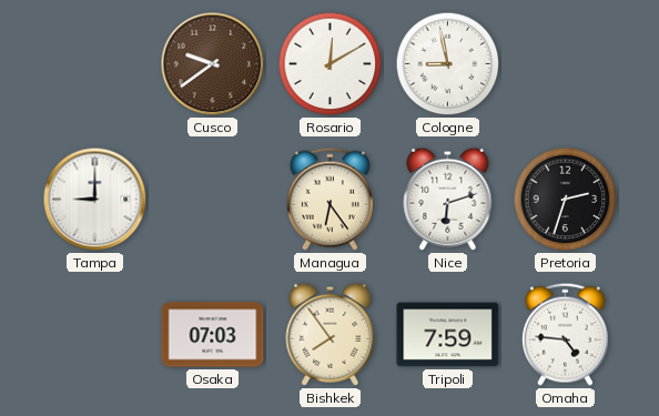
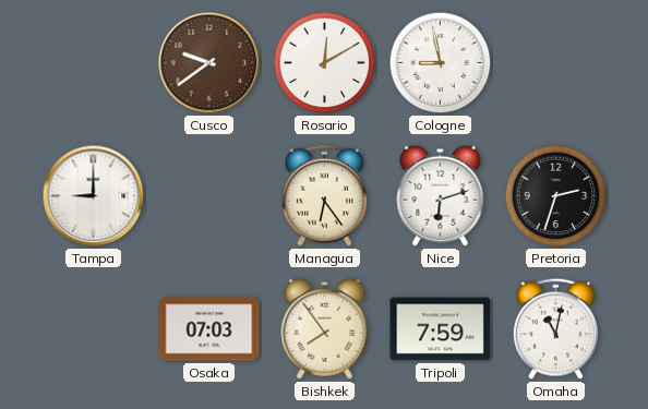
Omaha: 4:46 -> 11:02 (555, 328)
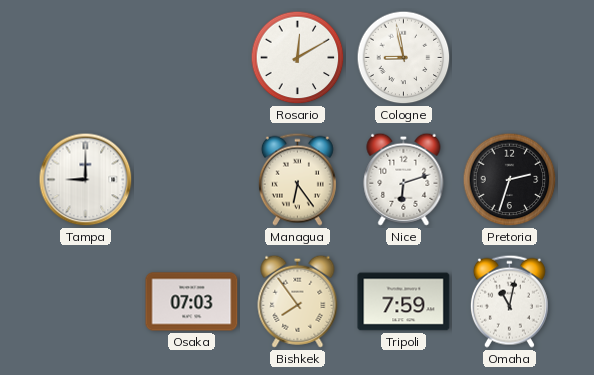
Cusco: 9:39 -> none (209, 63)
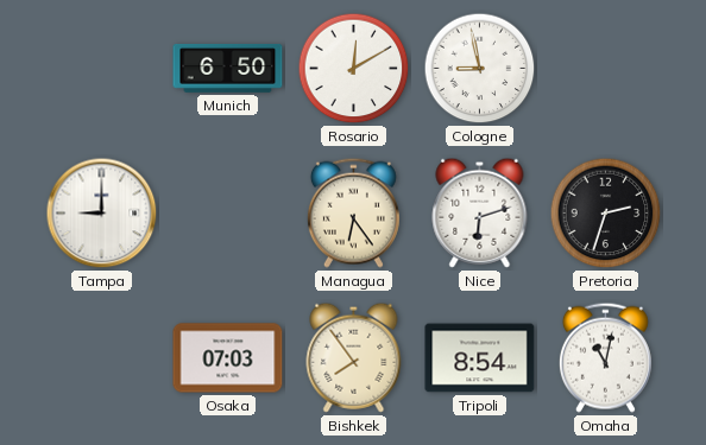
Munich: none -> 6:50 (228, 68)
Tripoli: 7:59 -> 8:54 (480, 358)
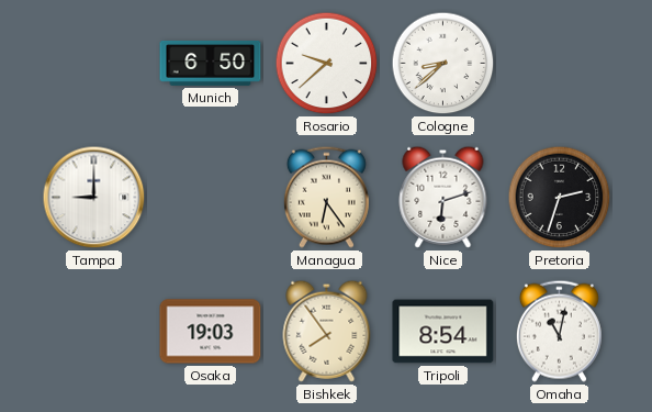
Rosario: 12:10 -> 9:38 (327, 64)
Cologne: 8:58 -> 8:38 (443, 64)
Osaka: 07:03 -> 19:03 (211, 332)
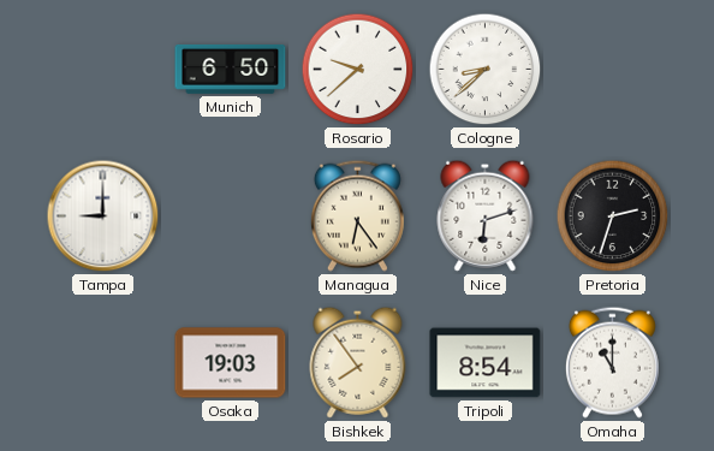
Omaha: 11:02 -> 11:00 (612, 362)
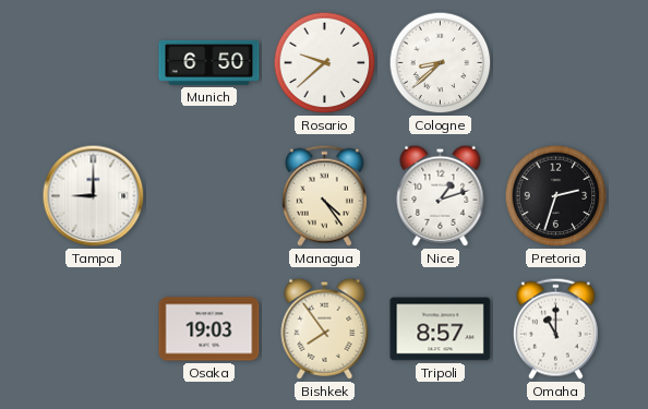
Managua: 6:24 -> 4:24 (324, 195)
Nice: 6:12 -> 1:12 (441, 195)
Tripoli: 8:54 -> 8:57 (441, 329)
